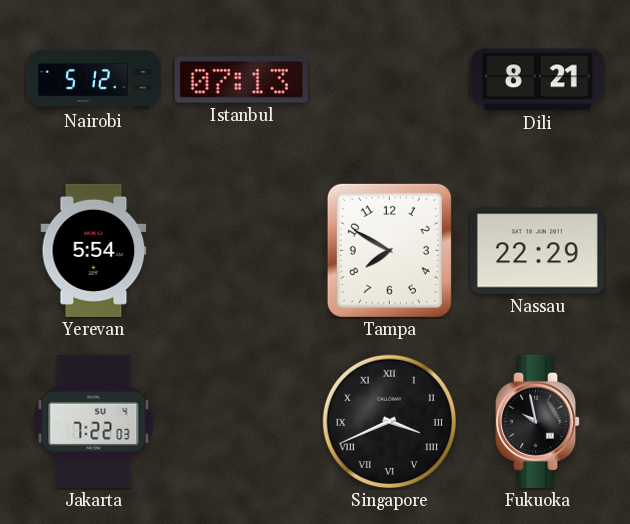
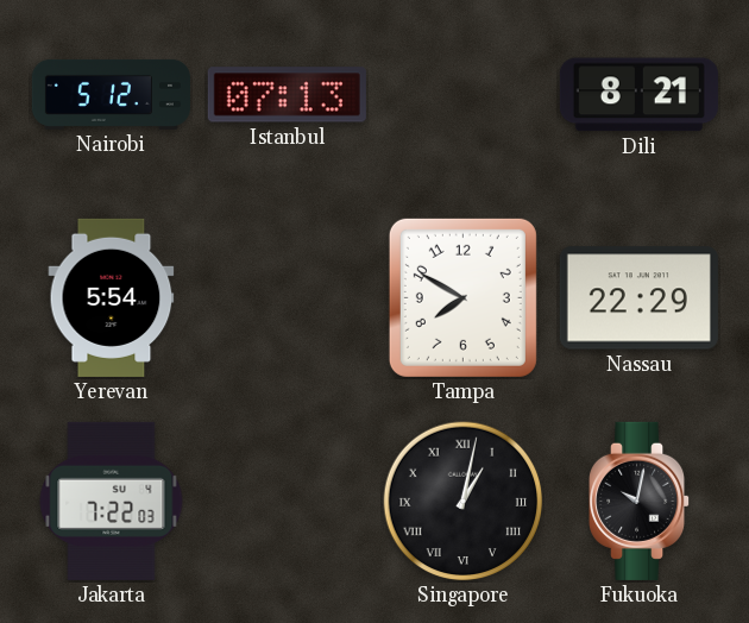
Singapore: 3:41 -> 1:02 (464, 502)
Fukuoka: 9:58 -> 10:02 (640, 501)
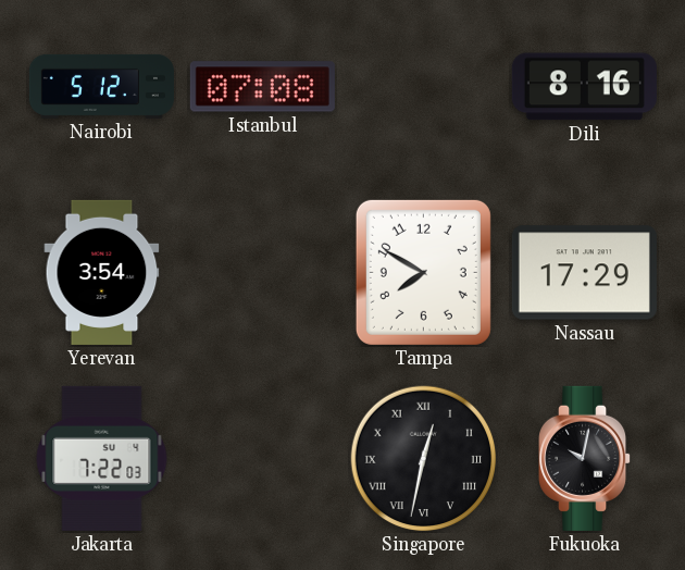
Istanbul: 07:13 -> 07:08 (262, 87)
Dili: 8:21 -> 8:16 (584, 87)
Yerevan: 5:54 -> 3:54 (102, 272)
Nassau: 22:29 -> 17:29 (584, 273)
Singapore: 1:02 -> 12:32 (424, 459)
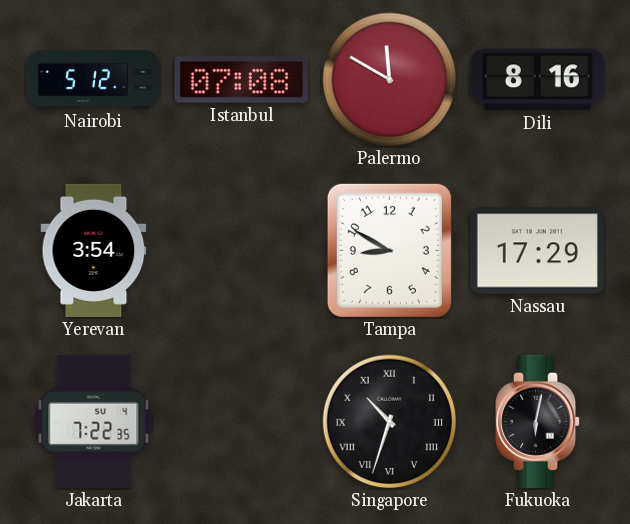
Palermo: none -> 11:50 (390, 80)
Tampa: 7:50 -> 8:50 (389, 250)
Jakarta: 7:22:03 -> 7:22:35 (94, 421)
Singapore: 12:32 -> 10:33 (390, 422)
Fukuoka: 10:02 -> 6:02 (538, 421)
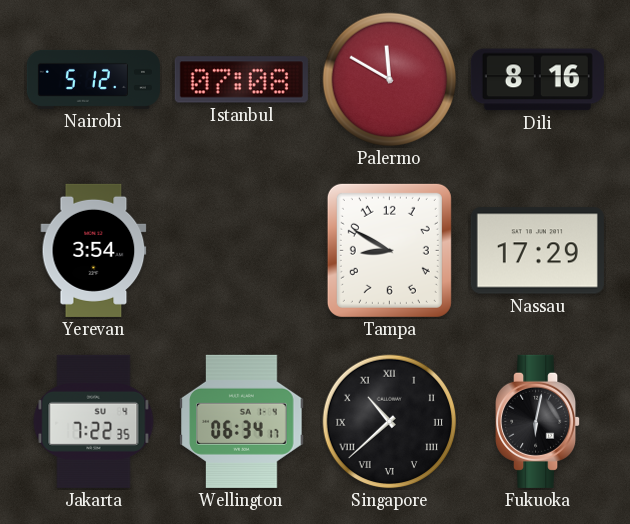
Wellington: none -> 06:34 (242, 421)
Singapore: 10:33 -> 10:38 (390, 422)
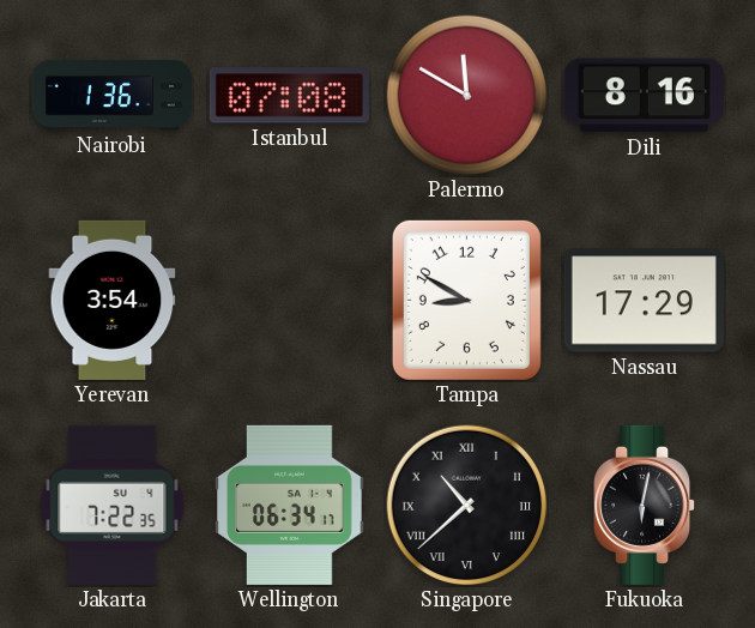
Nairobi: 5:12 -> 1:36 (111, 95)
